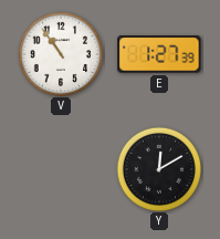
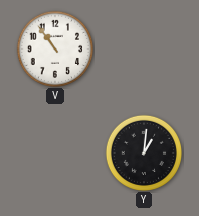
E: 1:27 -> none (159, 54)
Y: 12:10 -> 1:01 (143, 152)
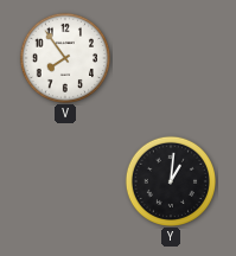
V: 10:54 -> 7:54 (64, 57)
